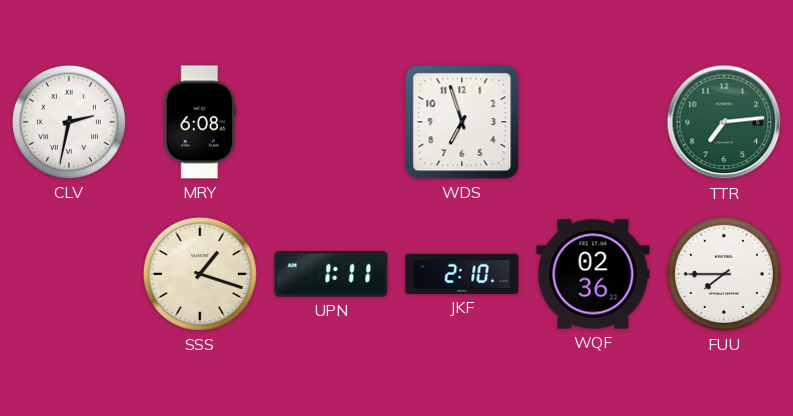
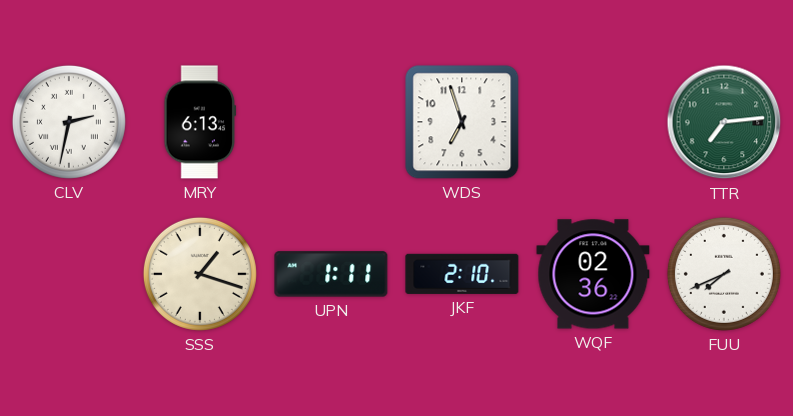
MRY: 6:08 -> 6:13 (200, 122)
FUU: 7:45 -> 7:41 (724, 274)
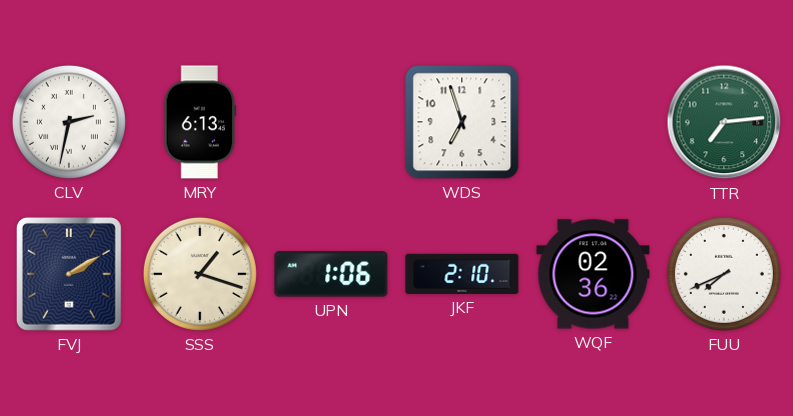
FVJ: none -> 2:10 (69, 274)
UPN: 1:11 -> 1:06 (331, 274)
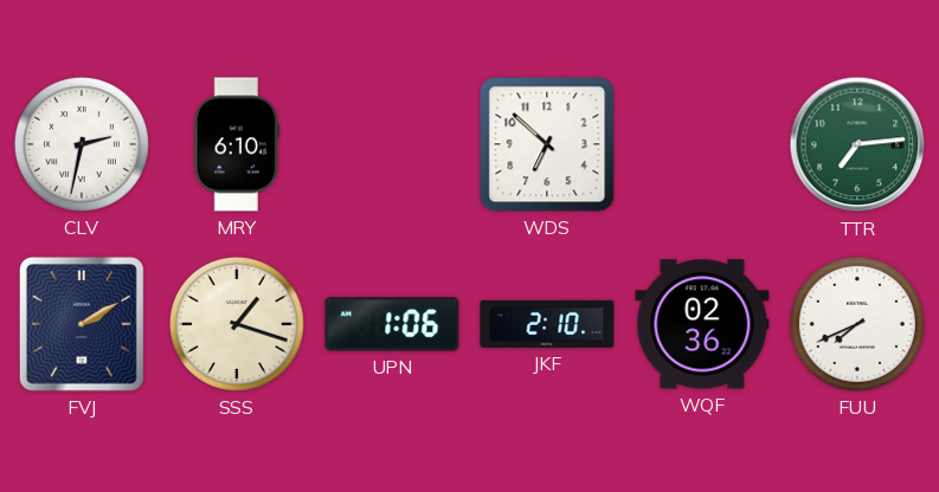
MRY: 6:13 -> 6:10 (237, 144)
WDS: 6:57 -> 6:52 (547, 144)
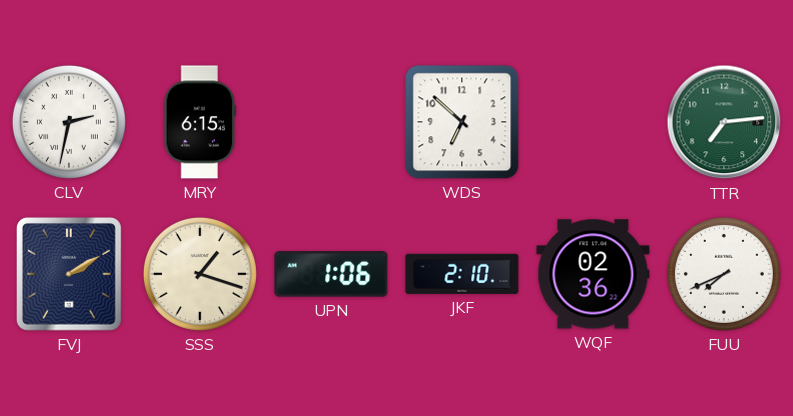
MRY: 6:10 -> 6:15 (200, 122)
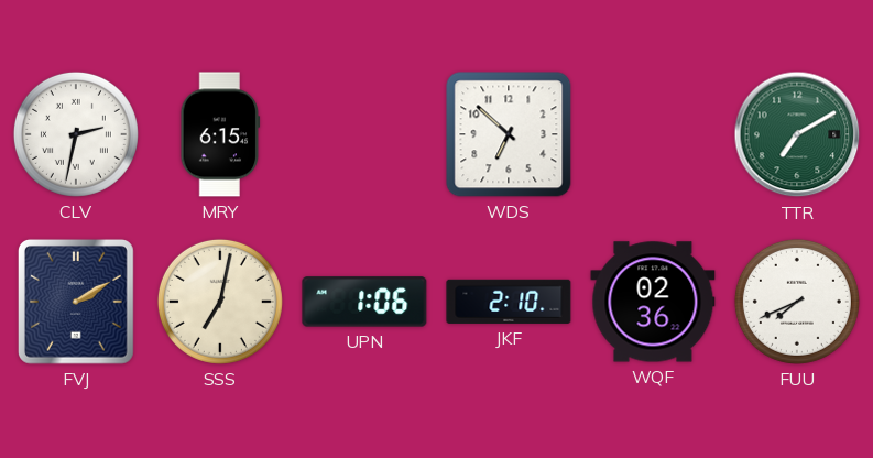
TTR: 7:14 -> 7:10 (797, 134)
SSS: 1:18 -> 7:02 (220, 302)
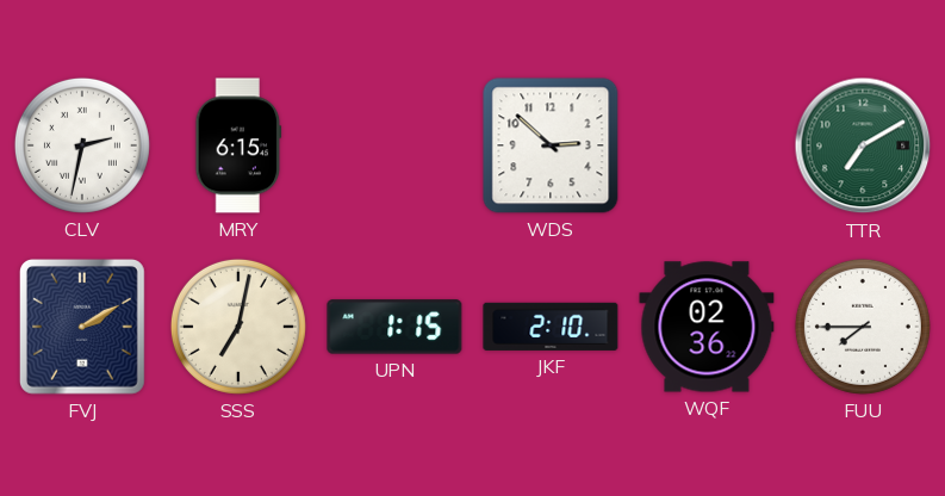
WDS: 6:52 -> 2:52 (551, 145)
UPN: 1:06 -> 1:15 (394, 327)
FUU: 7:41 -> 7:45 (863, 327)
